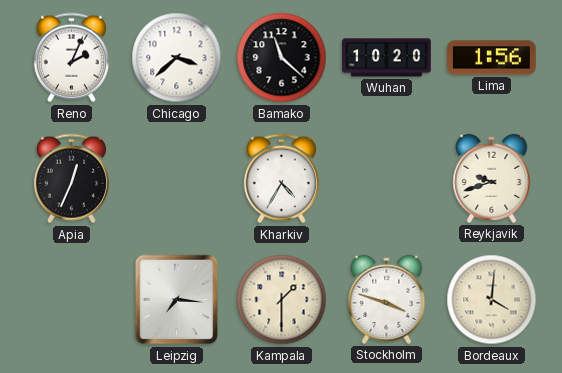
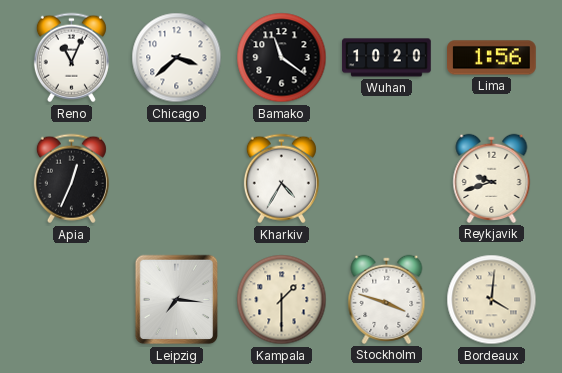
Reno: 2:04 -> 11:04 (71, 58)
Bamako: 11:22 -> 11:21 (282, 58)
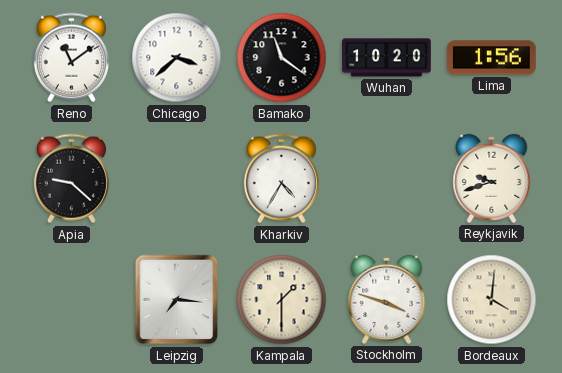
Reno: 11:04 -> 11:09 (71, 58)
Apia: 12:34 -> 9:22 (71, 179)
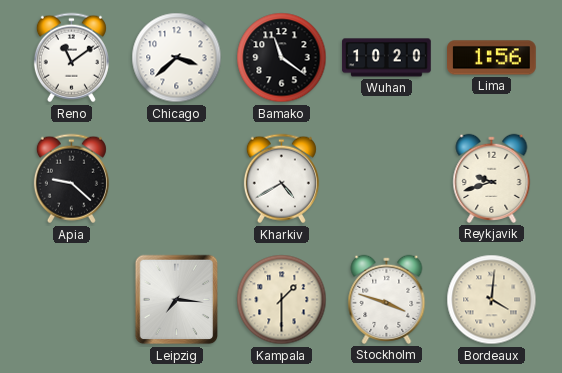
Kharkiv: 4:35 -> 4:40 (281, 179)
